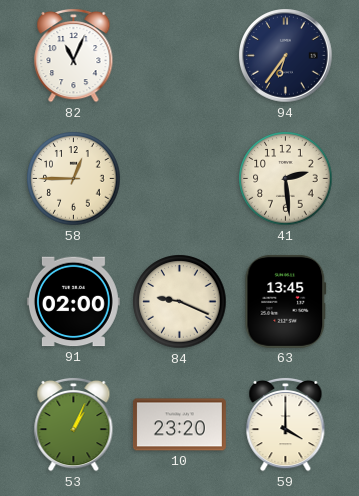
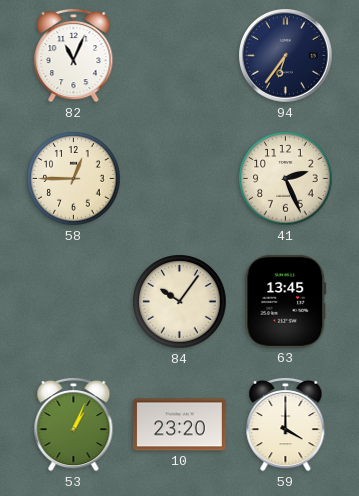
41: 2:29 -> 2:26 (286, 179)
91: 02:00 -> none (73, 302)
84: 9:19 -> 10:06 (180, 302)
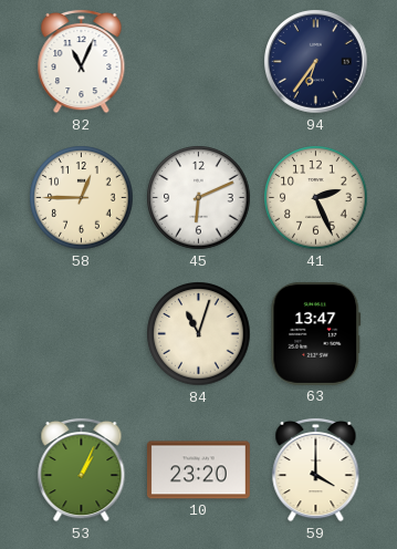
45: none -> 6:11 (199, 198)
84: 10:06 -> 11:03 (199, 334)
63: 13:45 -> 13:47 (316, 333)
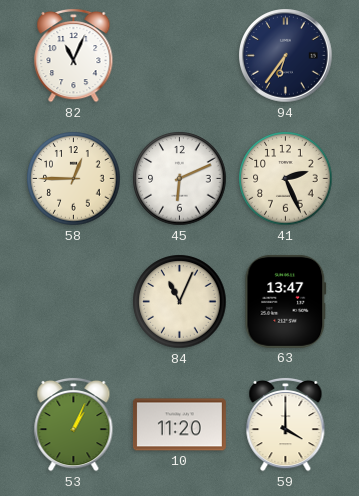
84: 11:03 -> 11:04 (180, 302)
10: 23:20 -> 11:20 (179, 425)
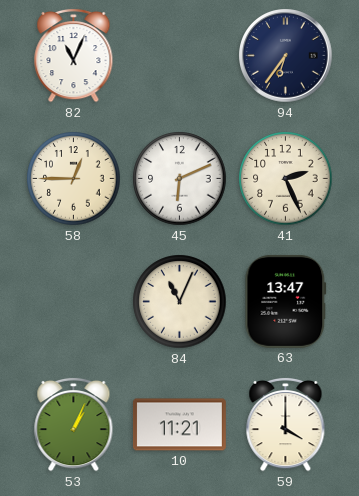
10: 11:20 -> 11:21 (179, 425)
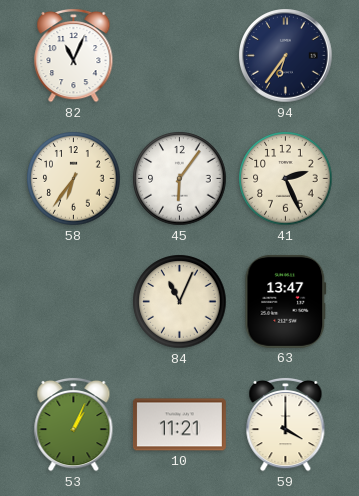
58: 12:45 -> 6:36 (74, 179)
45: 6:11 -> 6:06 (180, 179)
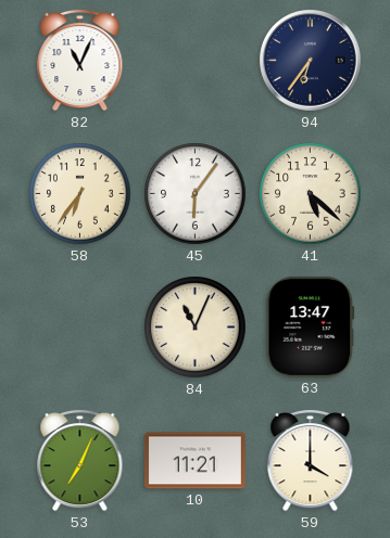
41: 2:26 -> 5:22 (311, 194)
53: 1:04 -> 7:04 (80, 460)
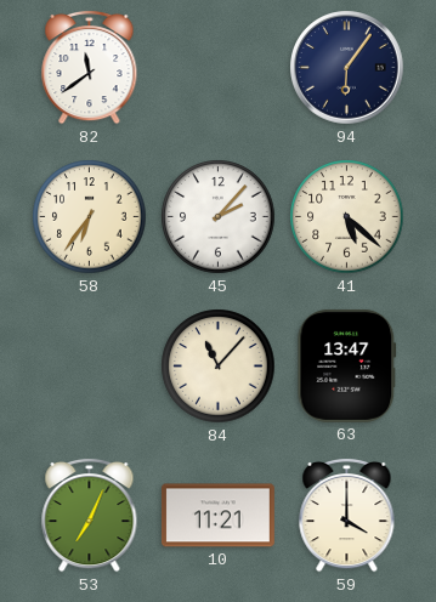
82: 11:04 -> 11:39 (90, 67)
94: 6:36 -> 6:06 (347, 68)
45: 6:06 -> 2:07 (219, 217)
84: 11:04 -> 11:07 (219, 367)
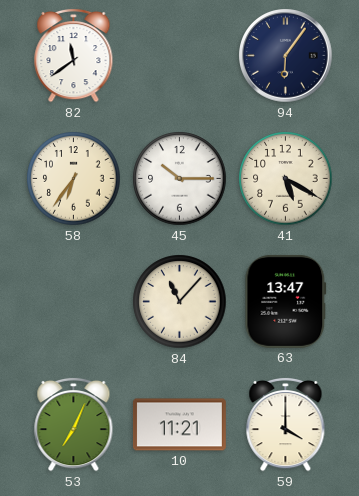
45: 2:07 -> 10:15 (180, 179)
41: 5:22 -> 5:20 (286, 179)
